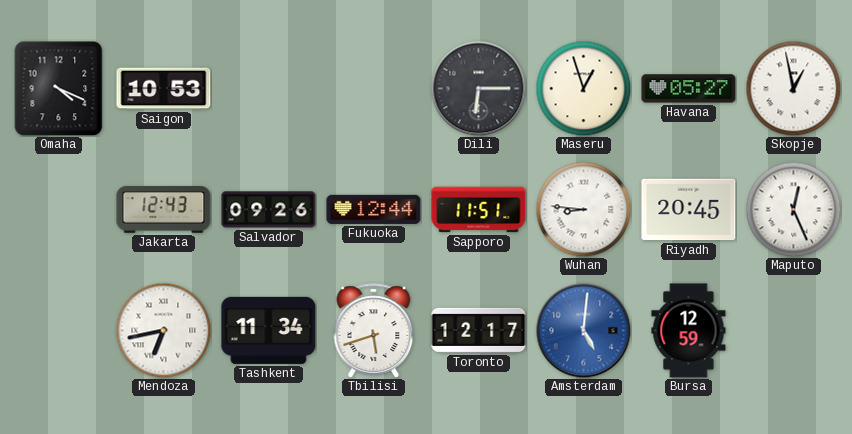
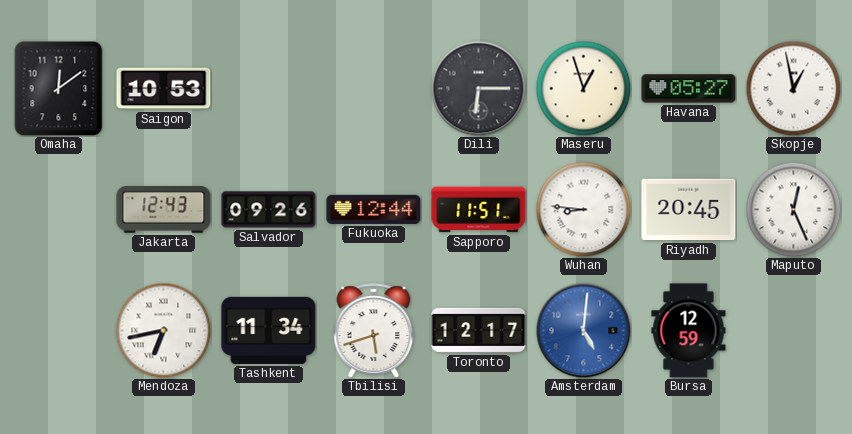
Omaha: 4:19 -> 12:09 (59, 88)
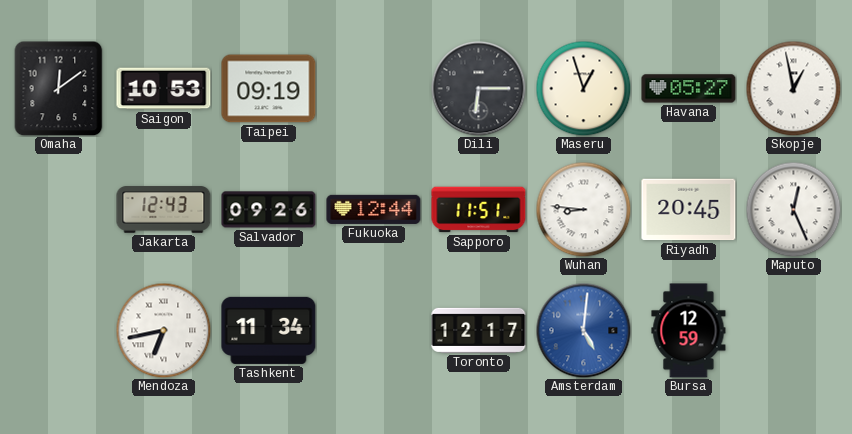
Taipei: none -> 09:19 (269, 89)
Tbilisi: 5:42 -> none (374, 331)
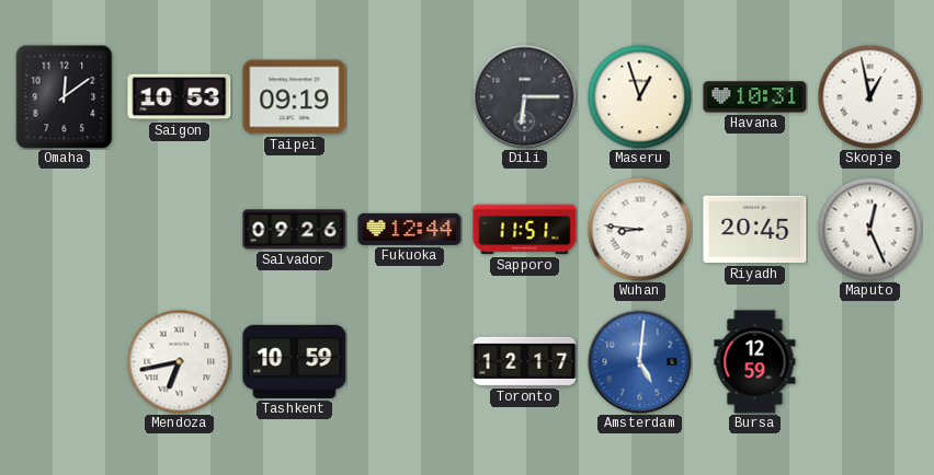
Havana: 05:27 -> 10:31 (755, 97)
Jakarta: 12:43 -> none (164, 210)
Tashkent: 11:34 -> 10:59 (295, 361)
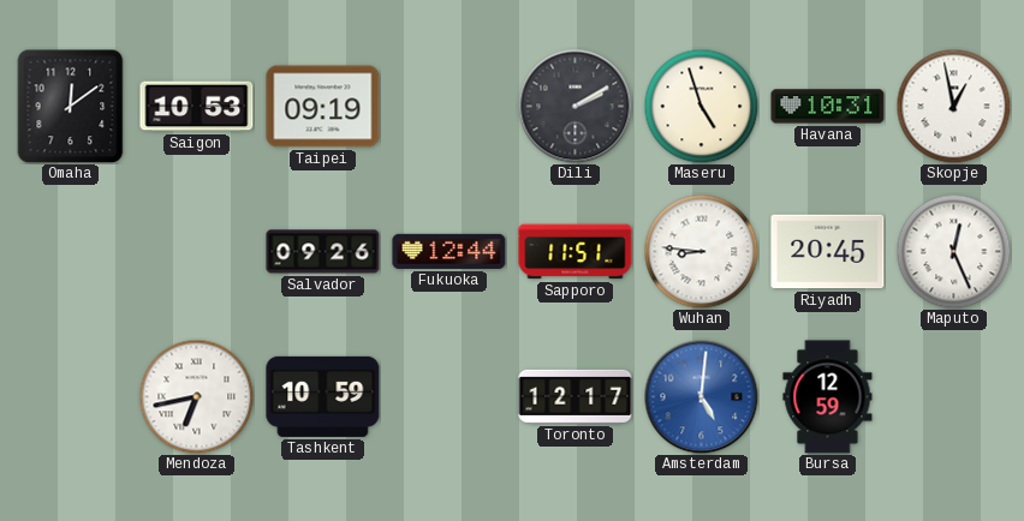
Dili: 6:15 -> 2:10 (574, 106)
Maseru: 12:57 -> 4:57 (701, 106)
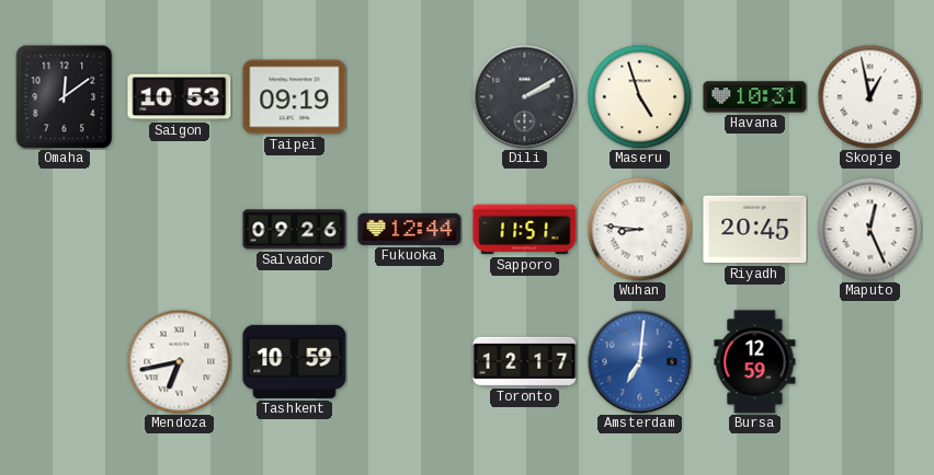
Amsterdam: 5:01 -> 7:01 (639, 361)
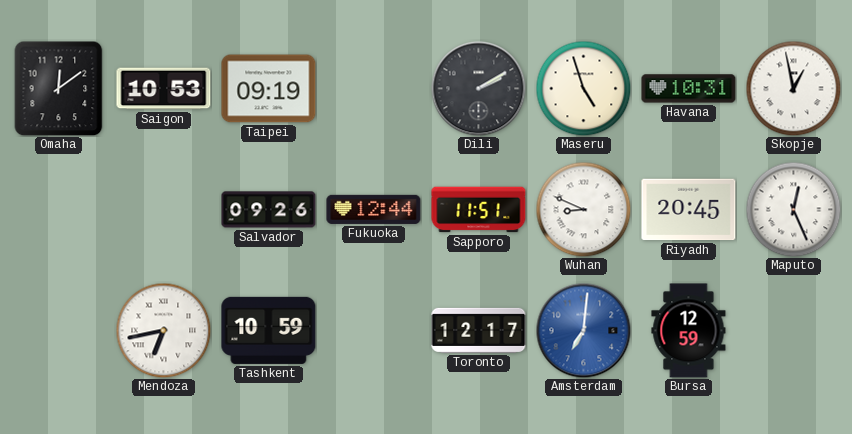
Wuhan: 8:46 -> 8:49 (583, 209)
